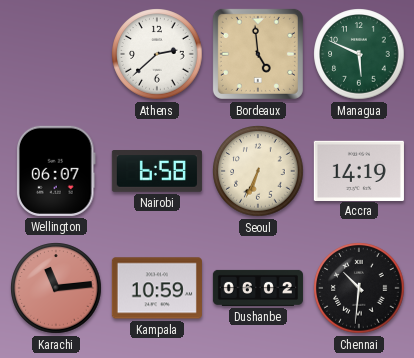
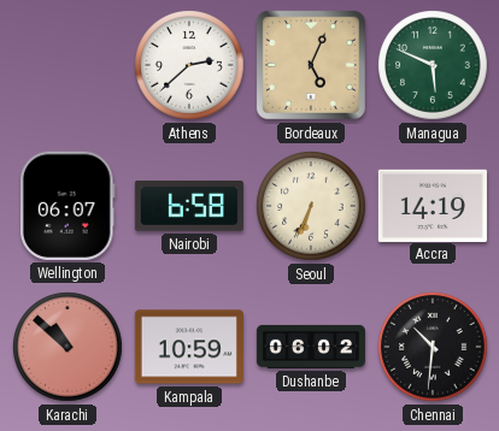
Bordeaux: 4:59 -> 5:04 (311, 65)
Karachi: 11:14 -> 10:52 (67, 347)
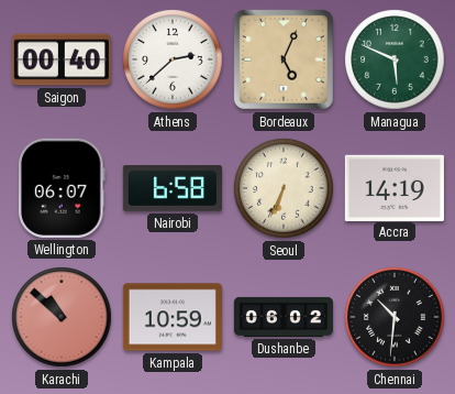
Saigon: none -> 00:40 (62, 59)
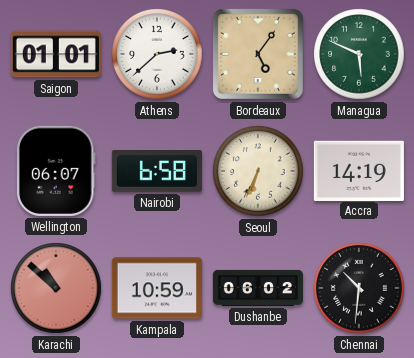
Saigon: 00:40 -> 01:01 (56, 54)
Bordeaux: 5:04 -> 5:06 (258, 54)
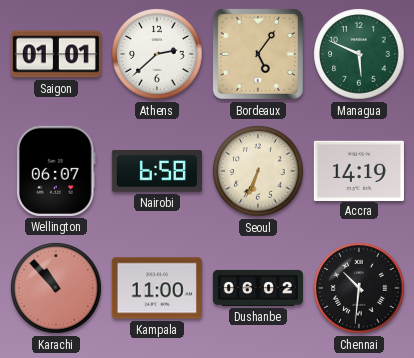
Karachi: 10:52 -> 10:53 (56, 288)
Kampala: 10:59 -> 11:00 (157, 288)
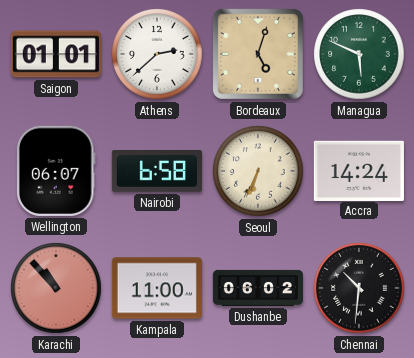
Bordeaux: 5:06 -> 5:03 (258, 54)
Accra: 14:19 -> 14:24 (359, 170)
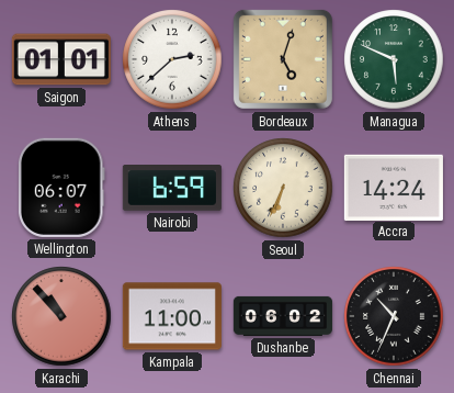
Nairobi: 6:58 -> 6:59 (172, 188)
Chennai: 10:31 -> 10:34 (394, 316)
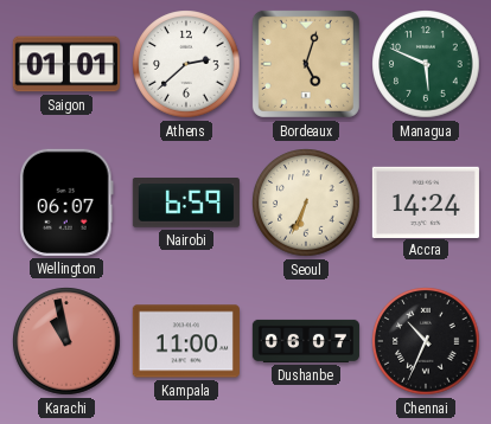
Karachi: 10:53 -> 10:58 (66, 341)
Dushanbe: 06:02 -> 06:07 (306, 341)
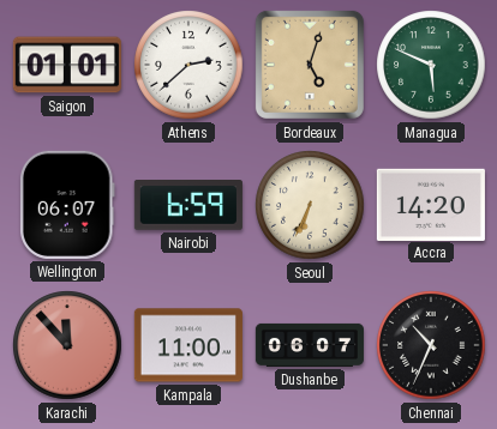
Accra: 14:24 -> 14:20 (431, 204)
Karachi: 10:58 -> 11:53 (67, 345)
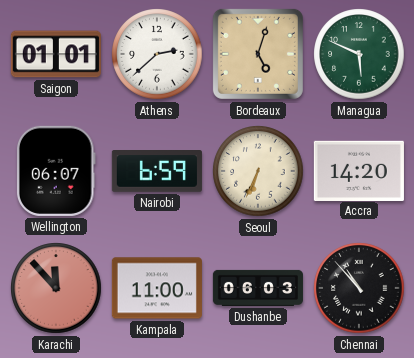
Dushanbe: 06:07 -> 06:03 (258, 288)
Chennai: 10:34 -> 10:53 (359, 288)
